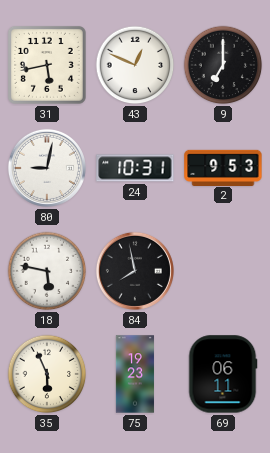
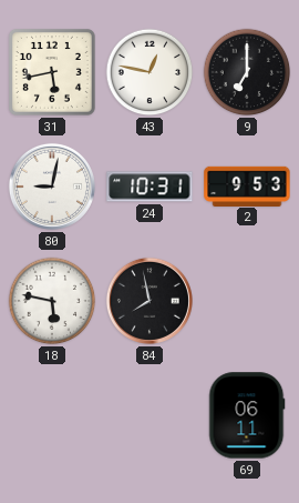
43: 12:49 -> 12:47 (149, 72)
35: 5:56 -> none (47, 374)
75: 19:23 -> none (134, 374)
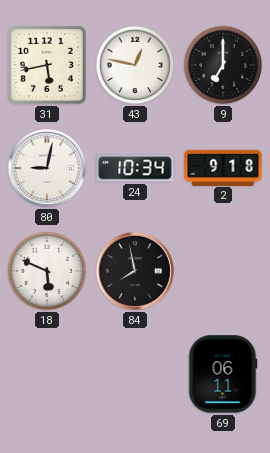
24: 10:31 -> 10:34 (135, 168)
2: 9:53 -> 9:18 (223, 167)
18: 5:47 -> 5:49 (47, 271)
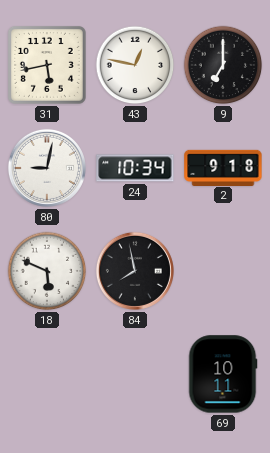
69: 06:11 -> 10:11 (223, 374)
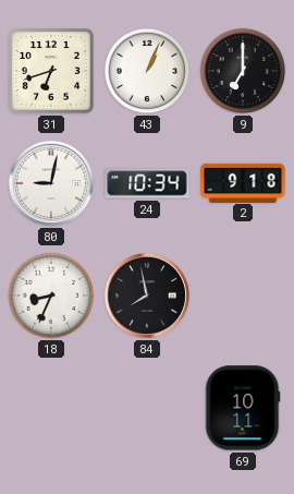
31: 5:43 -> 6:42 (51, 71)
43: 12:47 -> 1:04 (147, 71)
18: 5:49 -> 8:34 (51, 296)
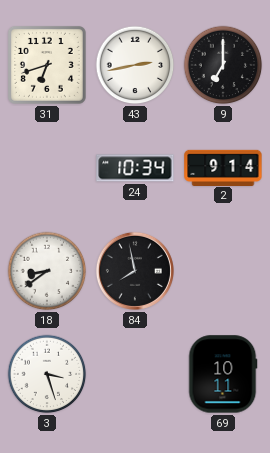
43: 1:04 -> 2:43 (135, 65)
80: 9:02 -> none (51, 183)
2: 9:18 -> 9:14 (223, 167)
18: 8:34 -> 8:39 (47, 271)
3: none -> 3:27 (47, 374)
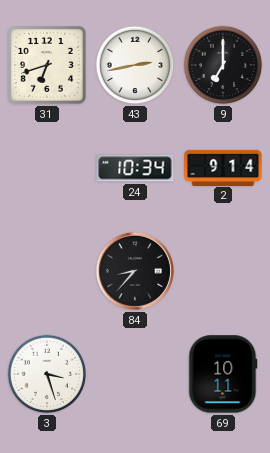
18: 8:39 -> none (47, 271)
84: 7:58 -> 8:37 (135, 271)
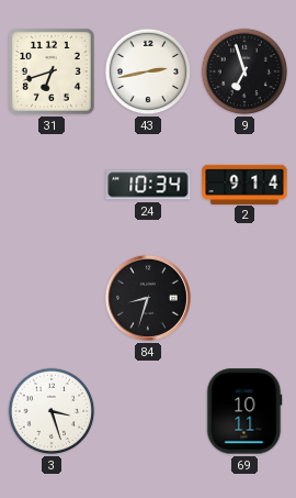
9: 7:00 -> 6:57 (244, 71)
84: 8:37 -> 8:33 (148, 298)
